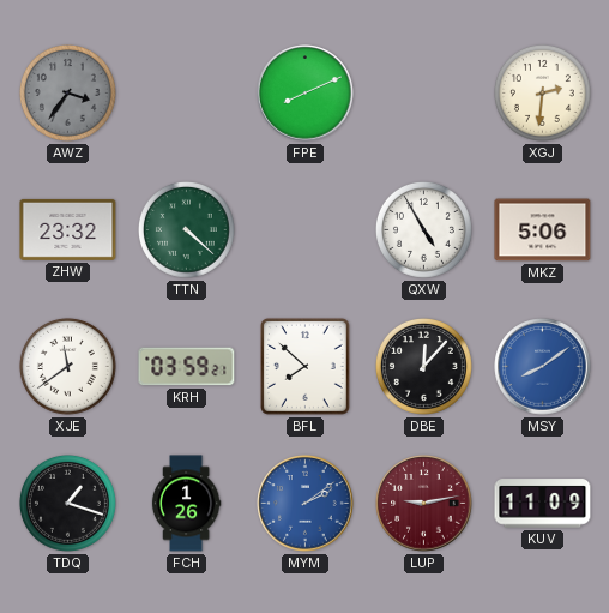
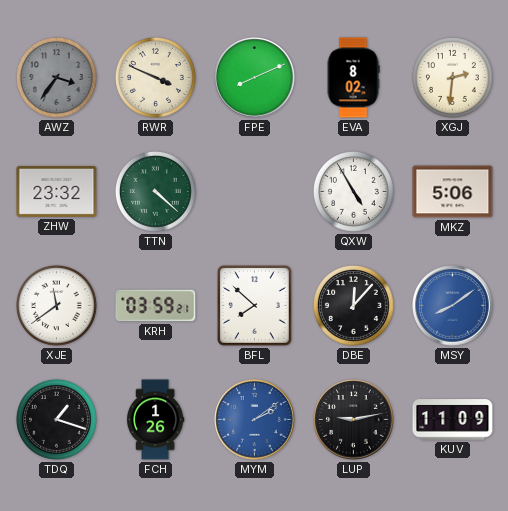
RWR: none -> 3:49 (155, 77)
EVA: none -> 8:02 (353, 78)
LUP dial: burgundy -> black (354, 420)
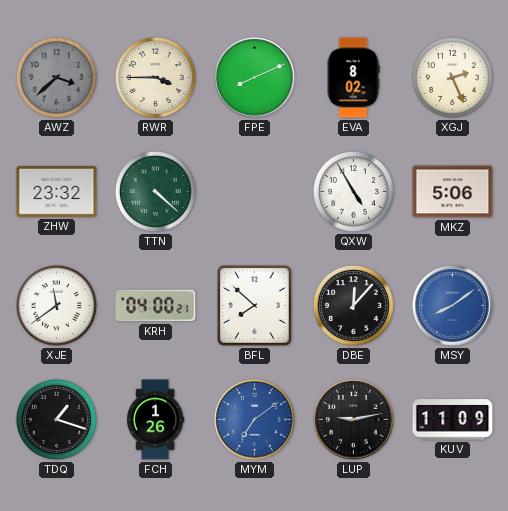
AWZ: 3:36 -> 3:38 (56, 77)
RWR: 3:49 -> 3:45 (155, 77)
XGJ: 2:31 -> 2:26 (452, 77)
KRH: 03:59 -> 04:00 (156, 306)
MYM: 2:09 -> 7:09 (255, 420)
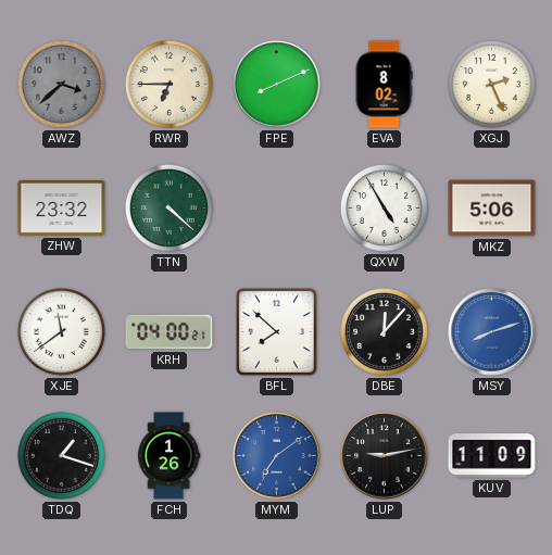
RWR: 3:45 -> 6:45 (168, 84)
MSY: 8:09 -> 8:12 (492, 332)
